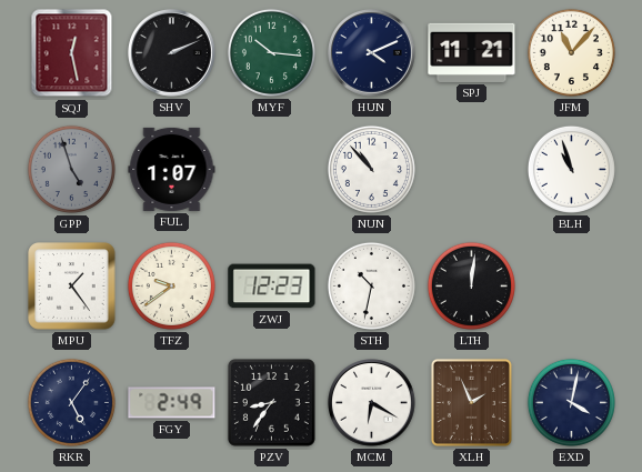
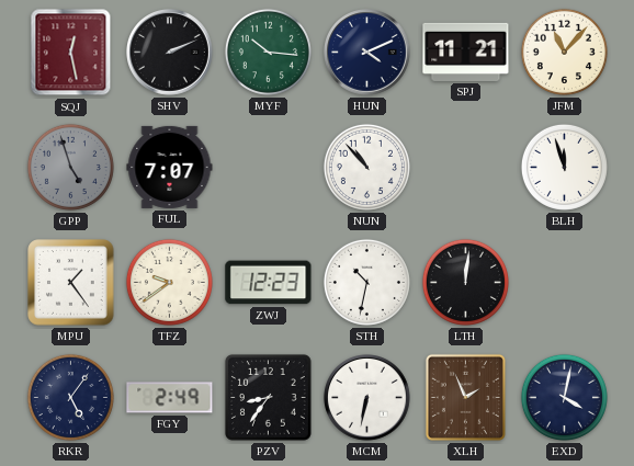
FUL: 1:07 -> 7:07 (170, 167)
BLH: 10:57 -> 11:57 (564, 167)
MCM: 6:20 -> 6:32 (367, 398)
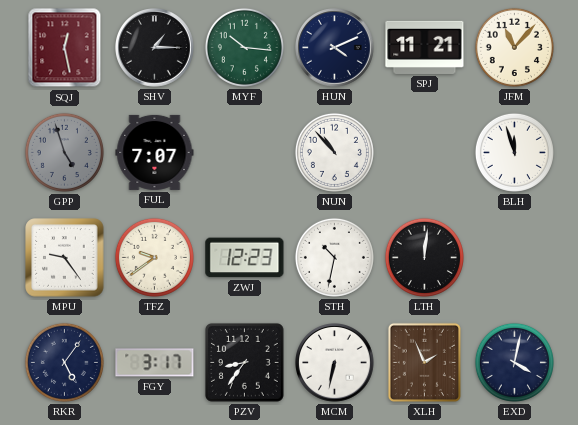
SHV: 2:11 -> 1:15 (155, 48)
MPU: 1:24 -> 9:24 (65, 258)
FGY: 2:49 -> 3:17 (155, 363)
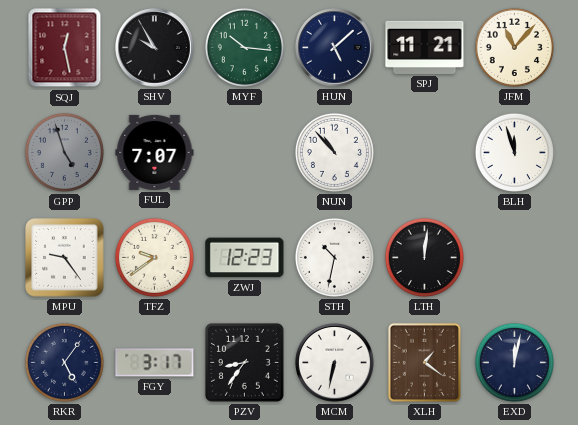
SHV: 1:15 -> 9:55 (155, 48)
HUN: 4:11 -> 5:08 (335, 48)
XLH: 1:56 -> 1:21 (424, 362)
EXD: 4:02 -> 12:02 (514, 362)
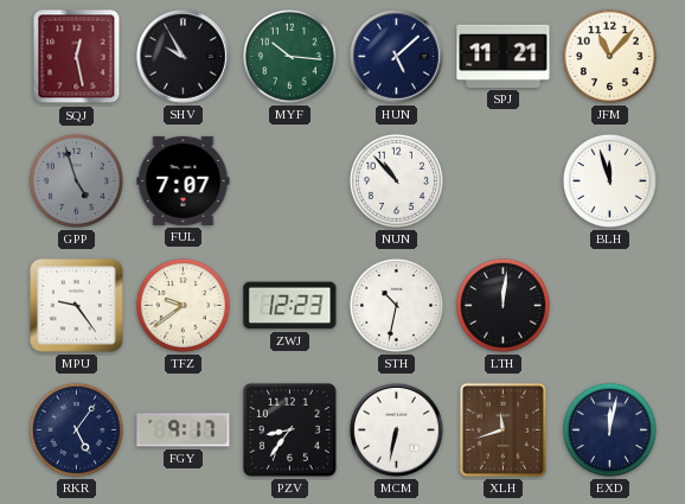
FGY: 3:17 -> 9:17 (184, 430)
XLH: 1:21 -> 11:42 (502, 429)
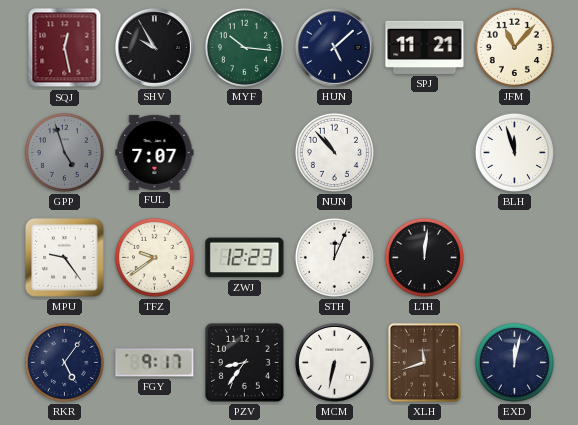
STH: 10:32 -> 12:04 (334, 257)
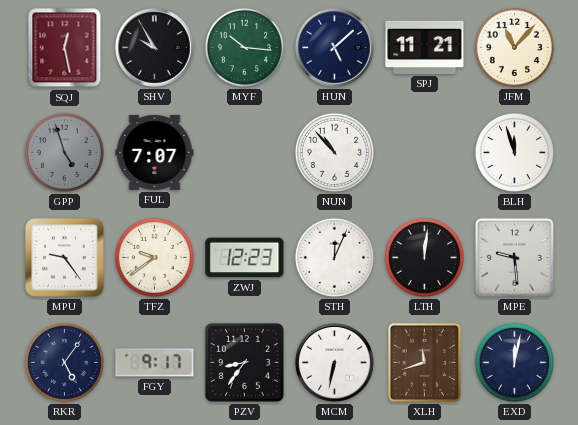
MPE: none -> 9:29 (514, 257)
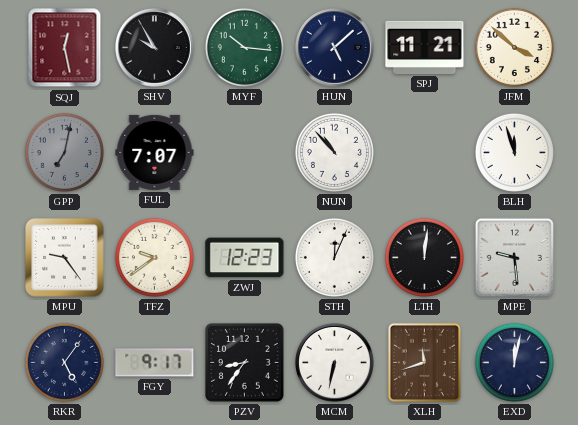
JFM: 11:07 -> 3:52 (514, 47)
GPP: 4:57 -> 7:02 (64, 152)
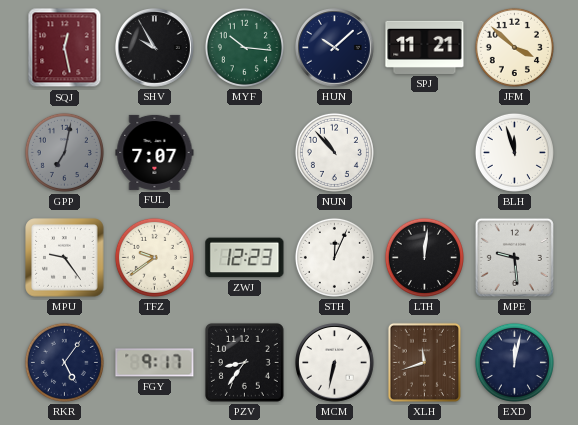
HUN: 5:08 -> 10:08 (335, 48)
